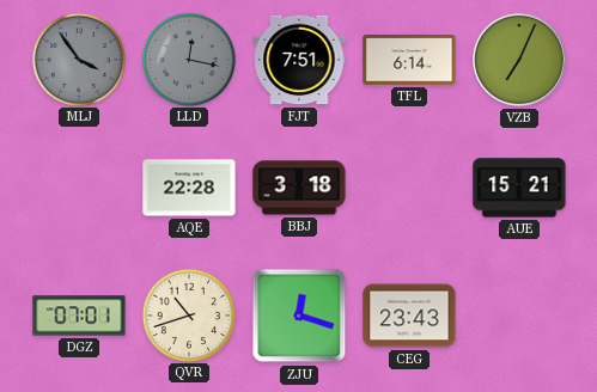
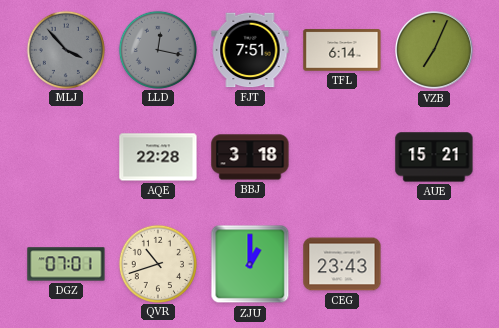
MLJ: 3:54 -> 3:53 (65, 49)
ZJU: 12:18 -> 1:00 (250, 264)
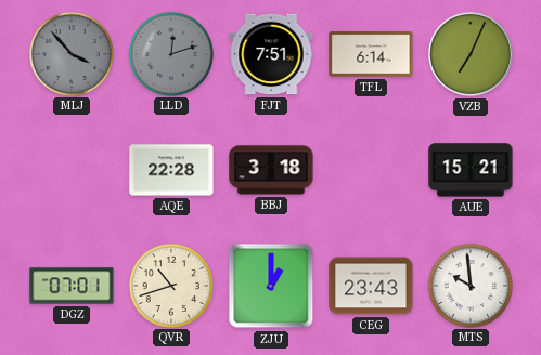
LLD: 12:17 -> 12:12 (170, 53)
MTS: none -> 9:59 (469, 285)
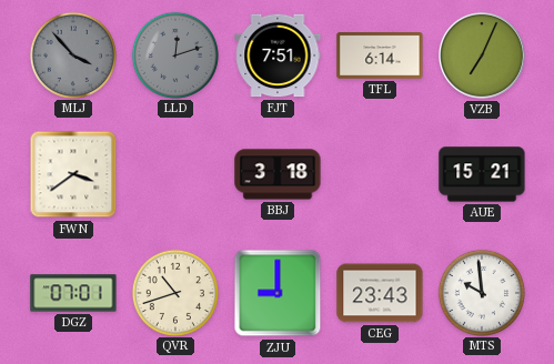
FWN: none -> 3:39 (73, 174)
AQE: 22:28 -> none (171, 170)
ZJU: 1:00 -> 9:00 (278, 293)
